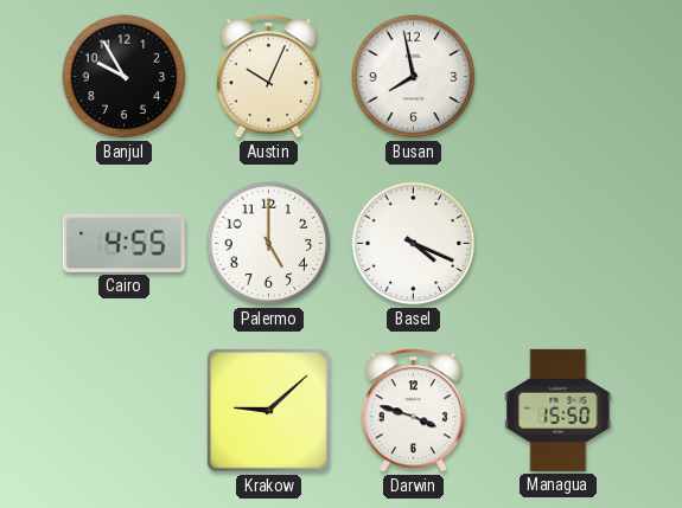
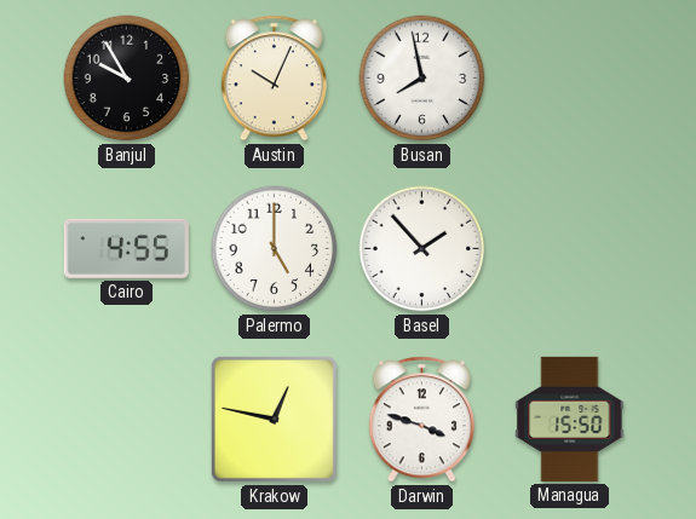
Basel: 4:19 -> 1:53 (422, 249)
Krakow: 9:08 -> 12:47 (274, 419)
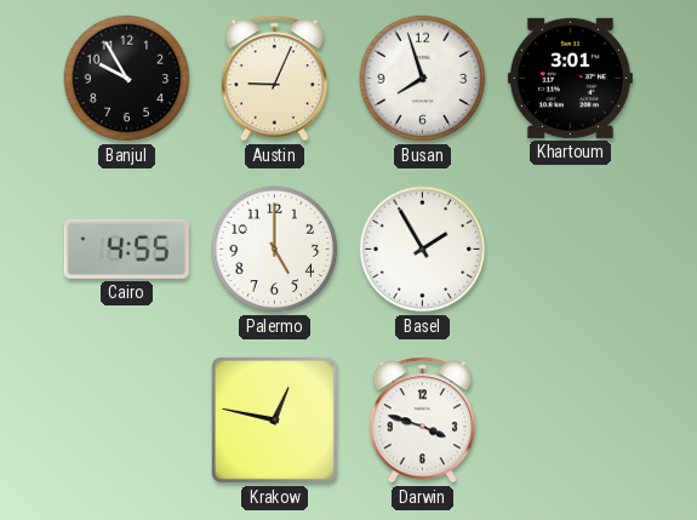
Austin: 10:04 -> 9:04 (274, 79)
Busan: 7:58 -> 7:57 (423, 79)
Khartoum: none -> 3:01 (570, 78)
Basel: 1:53 -> 1:55 (423, 250)
Managua: 15:50 -> none (570, 419)
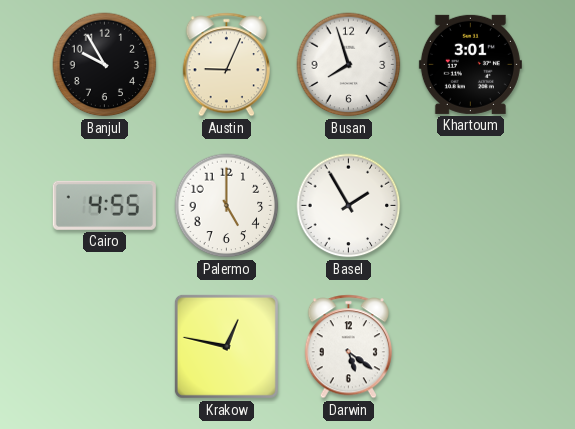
Darwin: 3:48 -> 5:21 (348, 347)
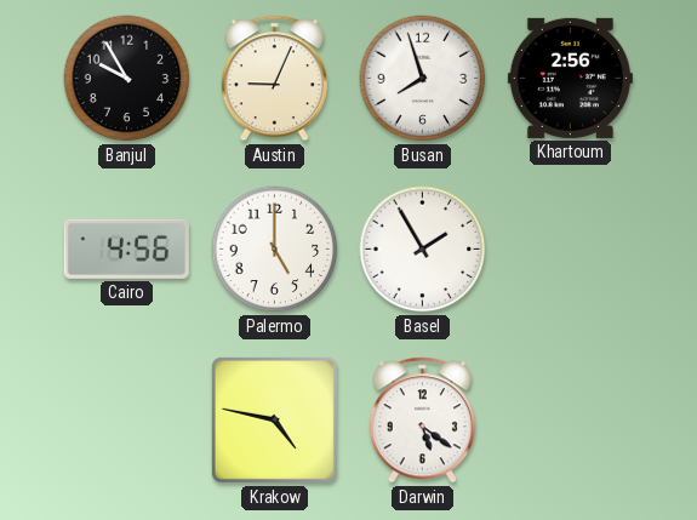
Khartoum: 3:01 -> 2:56 (570, 78)
Cairo: 4:55 -> 4:56 (126, 248)
Krakow: 12:47 -> 4:47 (274, 419)
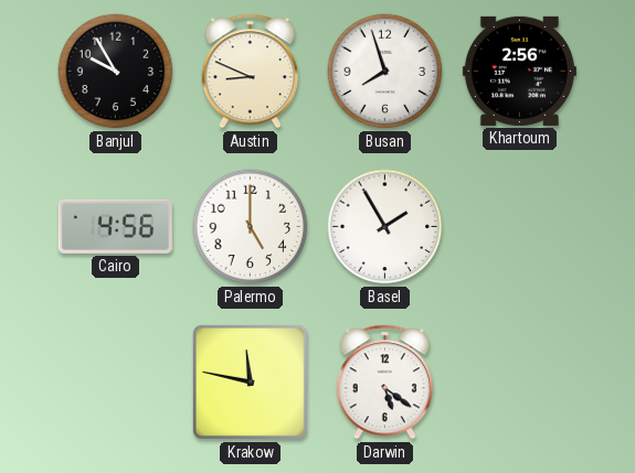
Austin: 9:04 -> 8:49 (250, 72)
Krakow: 4:47 -> 11:47 (250, 381)
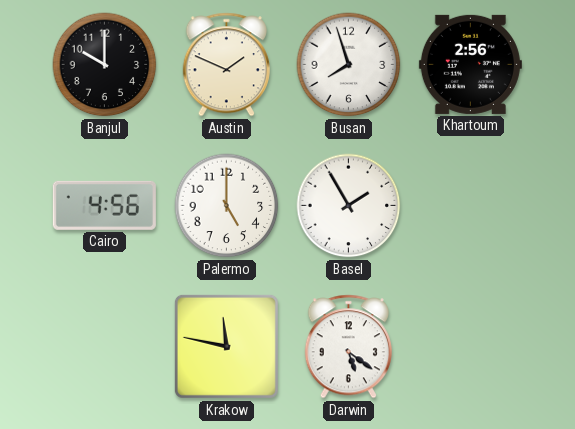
Banjul: 9:55 -> 10:00 (105, 65)
Austin: 8:49 -> 1:49 (226, 65)
